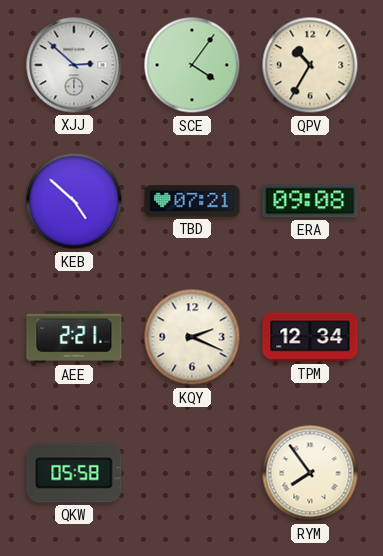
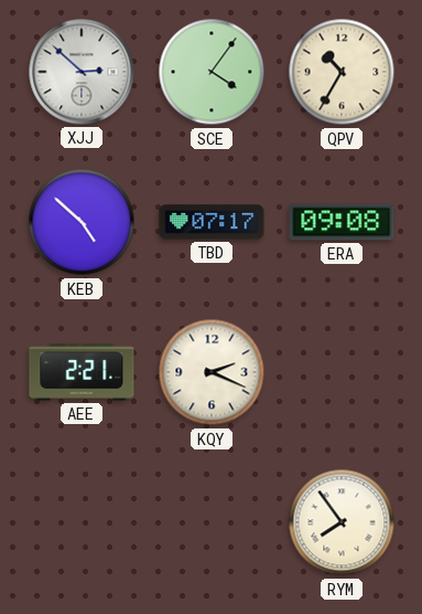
TBD: 07:21 -> 07:17 (212, 222)
TPM: 12:34 -> none (310, 337)
QKW: 05:58 -> none (74, 473)
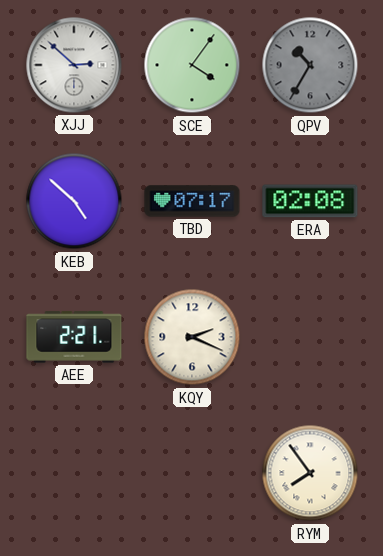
QPV dial: cream -> grey (310, 65)
ERA: 09:08 -> 02:08 (310, 201)
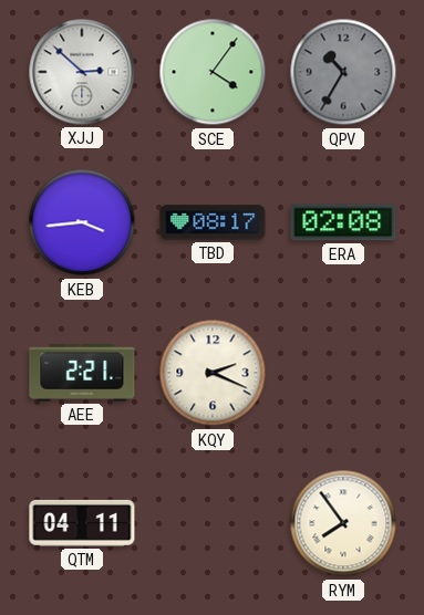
KEB: 4:52 -> 3:44 (82, 222)
TBD: 07:17 -> 08:17 (213, 222)
QTM: none -> 04:11 (82, 523)
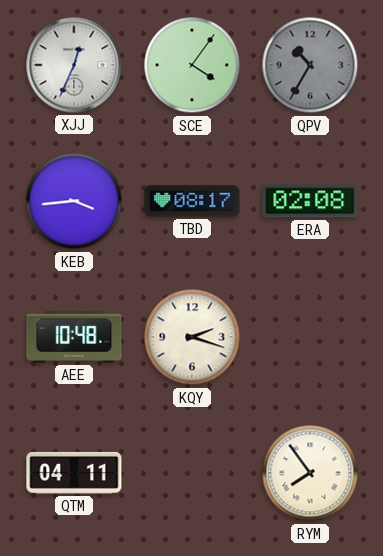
XJJ: 2:52 -> 12:34 (74, 65)
AEE: 2:21 -> 10:48 (74, 337)
KQY: 2:19 -> 2:18 (192, 337)
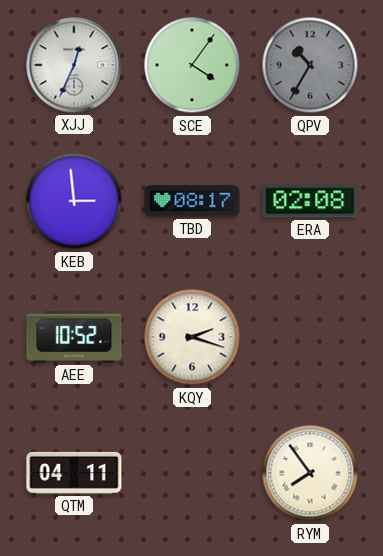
KEB: 3:44 -> 2:59 (74, 201)
AEE: 10:48 -> 10:52 (74, 337)
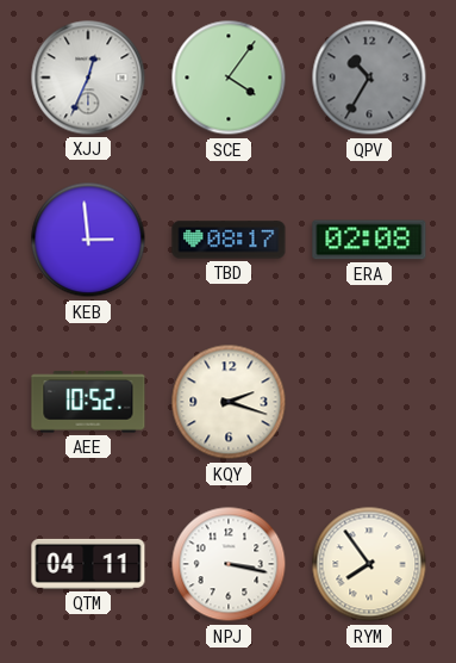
NPJ: none -> 3:17 (229, 564)
